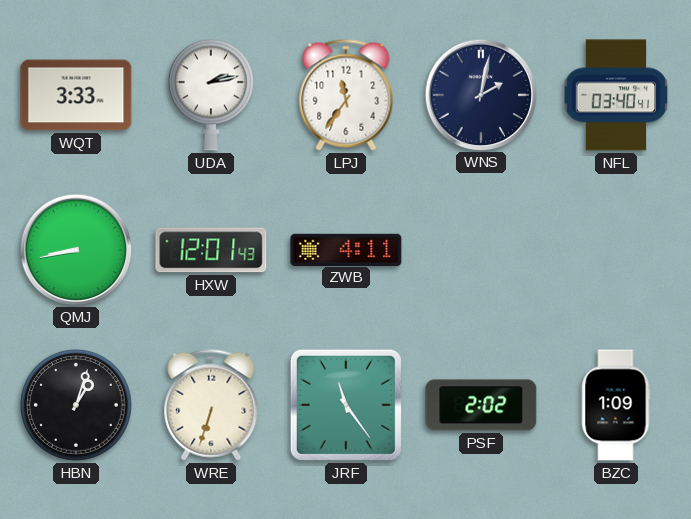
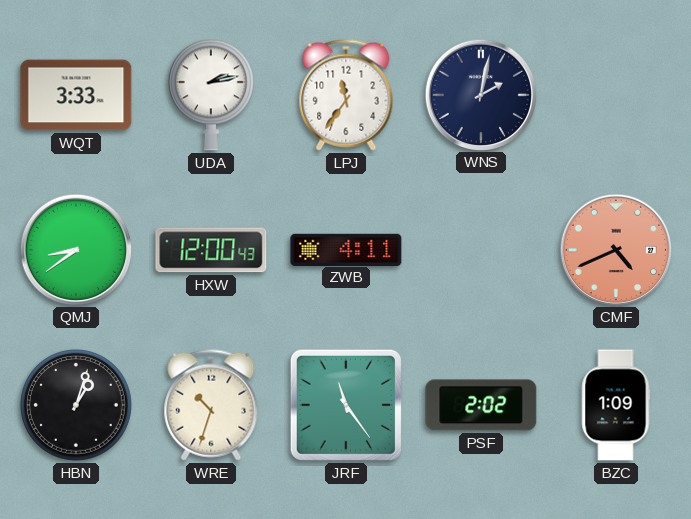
NFL: 03:40 -> none (616, 95)
QMJ: 8:43 -> 8:39 (75, 249)
HXW: 12:01 -> 12:00 (211, 250)
CMF: none -> 4:41 (615, 249)
WRE: 6:33 -> 10:33 (211, 405)
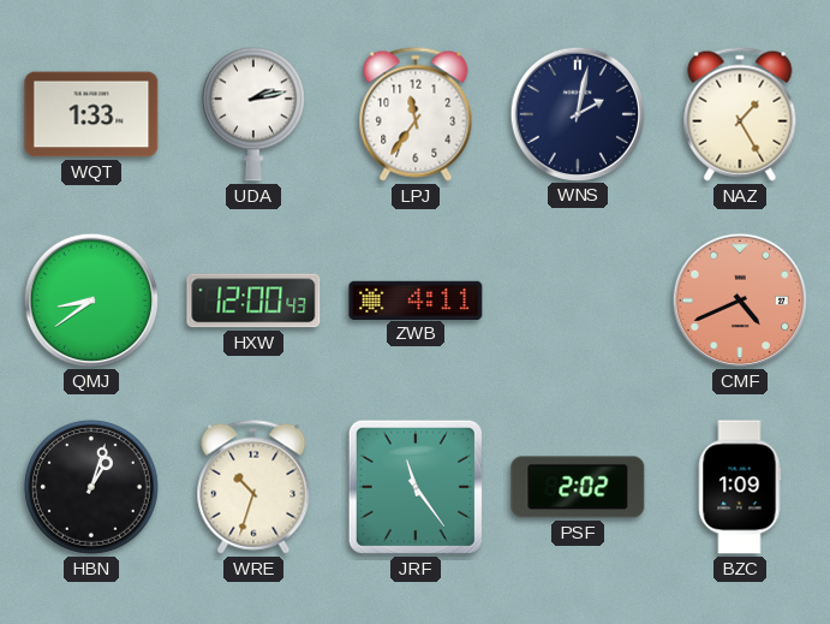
WQT: 3:33 -> 1:33 (91, 114)
NAZ: none -> 1:25 (740, 114)
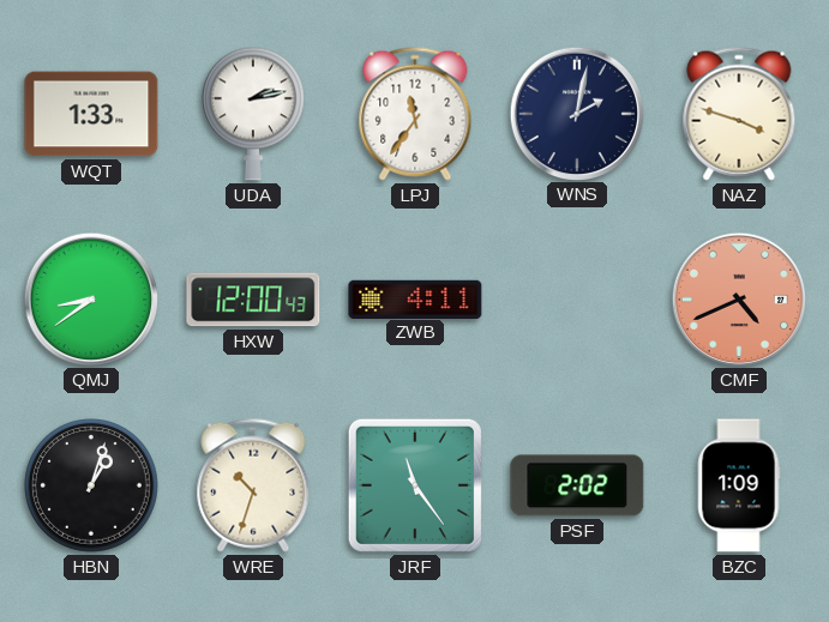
NAZ: 1:25 -> 3:48 (739, 114)
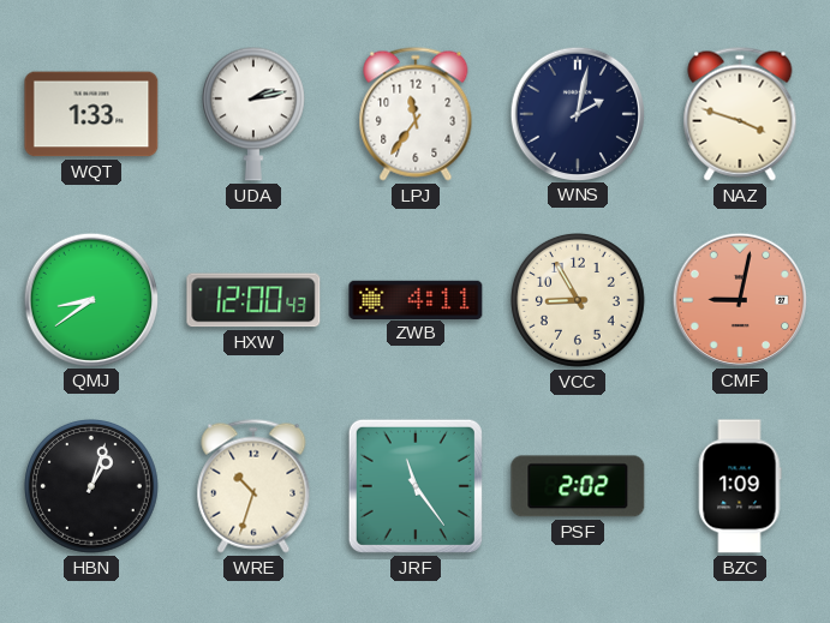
VCC: none -> 8:55 (579, 301)
CMF: 4:41 -> 9:02 (739, 299)
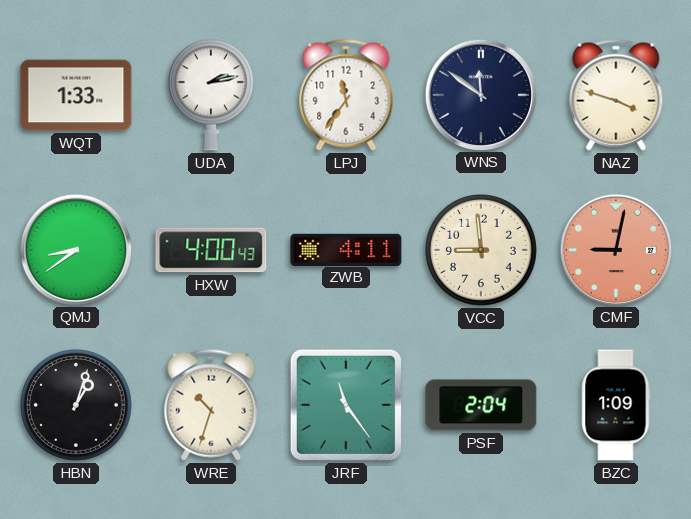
WNS: 2:02 -> 11:51 (480, 94)
HXW: 12:00 -> 4:00 (211, 250)
VCC: 8:55 -> 8:59 (482, 251)
PSF: 2:02 -> 2:04 (481, 405)
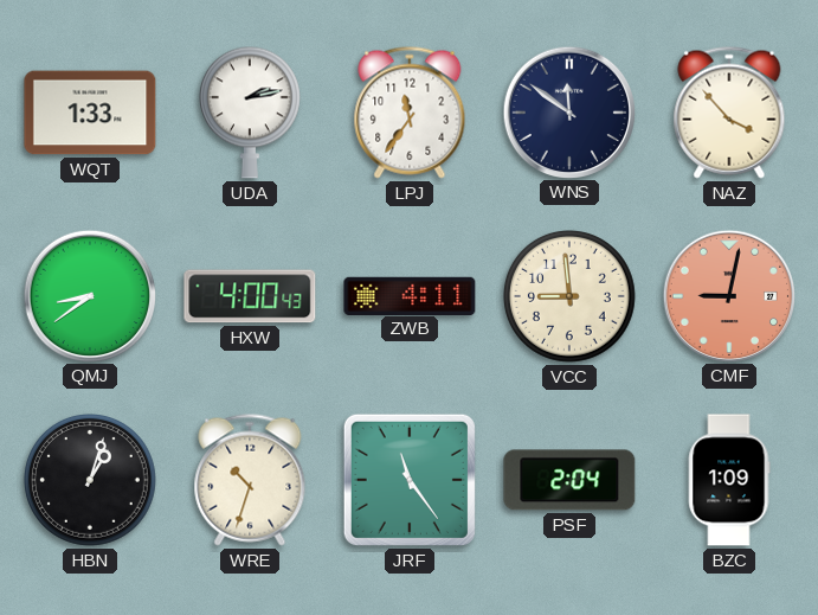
NAZ: 3:48 -> 3:53 (729, 113)
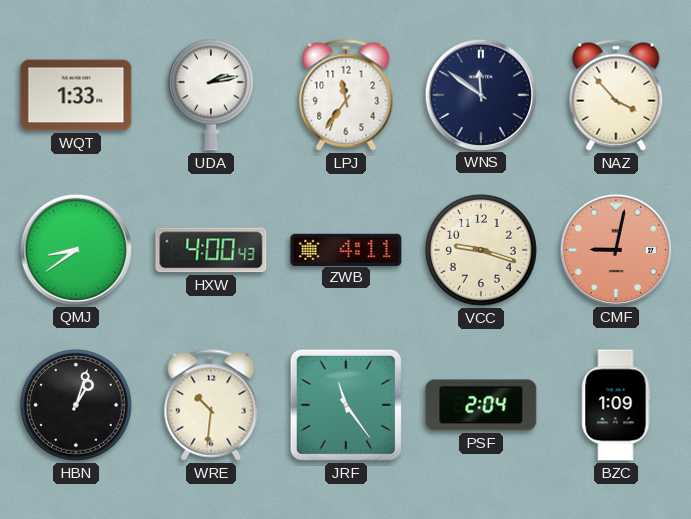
VCC: 8:59 -> 9:18 (482, 251)
WRE: 10:33 -> 10:31 (211, 405)
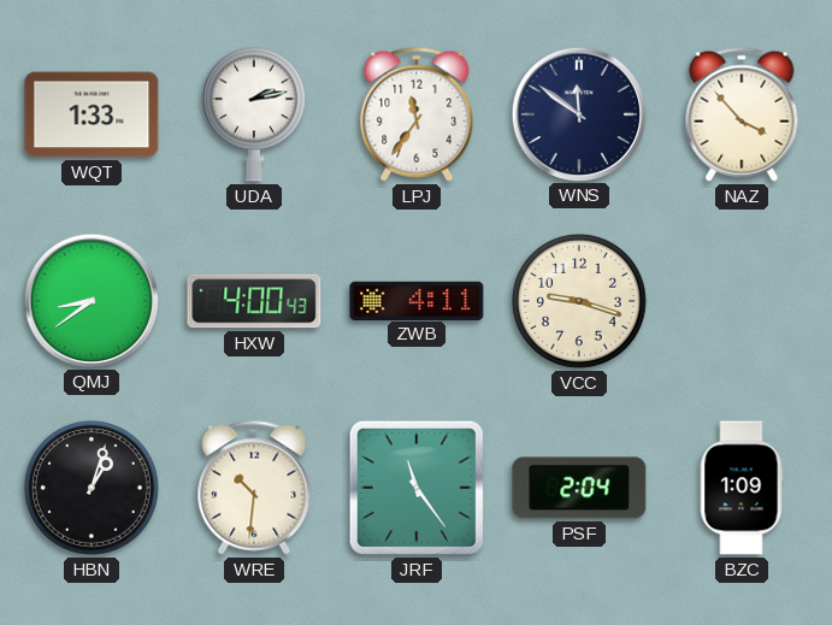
CMF: 9:02 -> none (615, 249)
